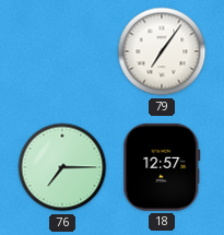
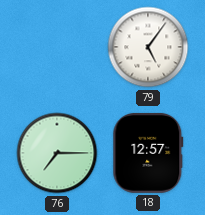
79: 7:06 -> 5:06 (148, 47)
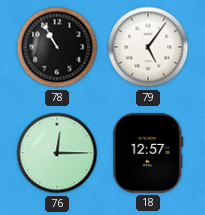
78: none -> 10:55 (57, 47)
76: 7:15 -> 12:15 (57, 153)
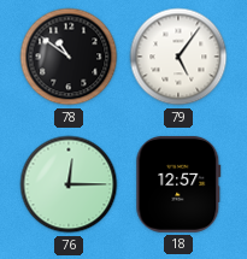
78: 10:55 -> 10:51 (69, 57)
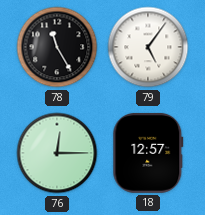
78: 10:51 -> 11:25 (57, 47)
